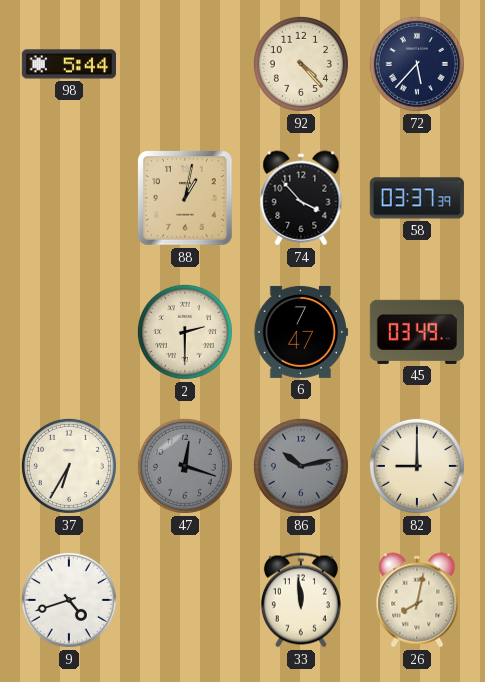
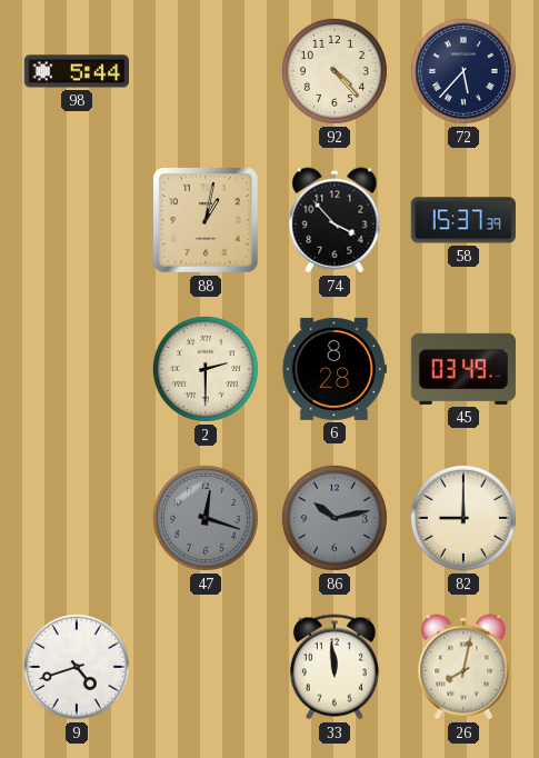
58: 03:37 -> 15:37 (463, 220)
6: 7:47 -> 8:28 (335, 369)
37: 6:35 -> none (69, 466)
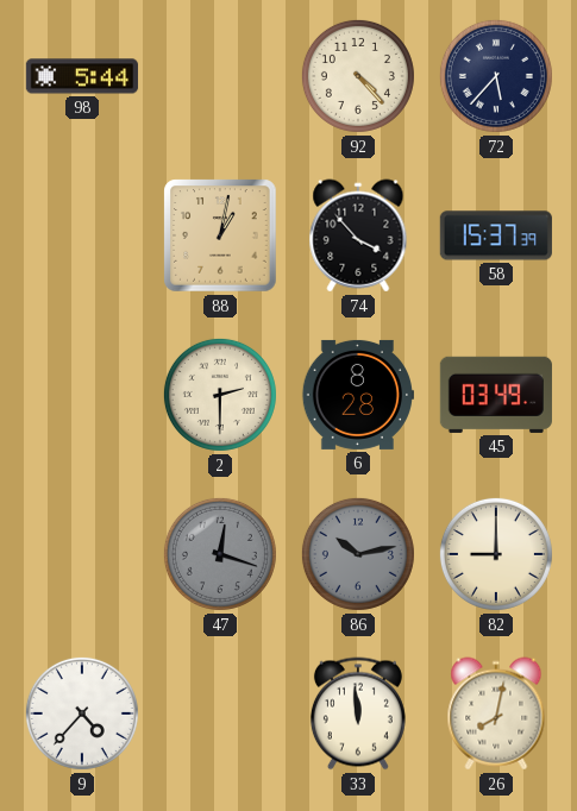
9: 4:42 -> 4:37 (82, 713)
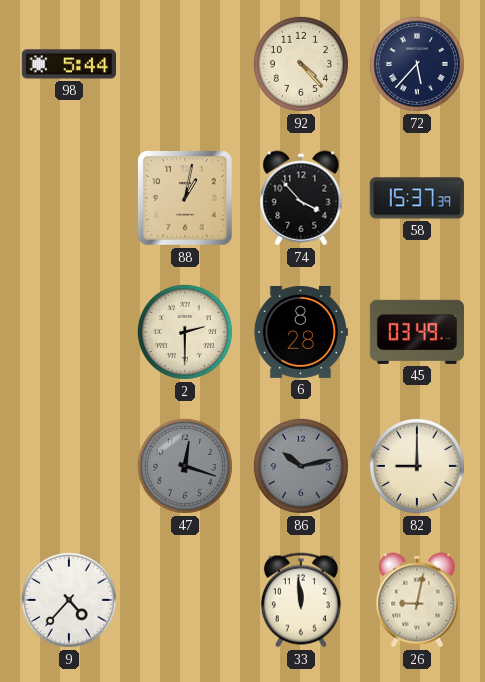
26: 8:02 -> 9:02 (417, 600)
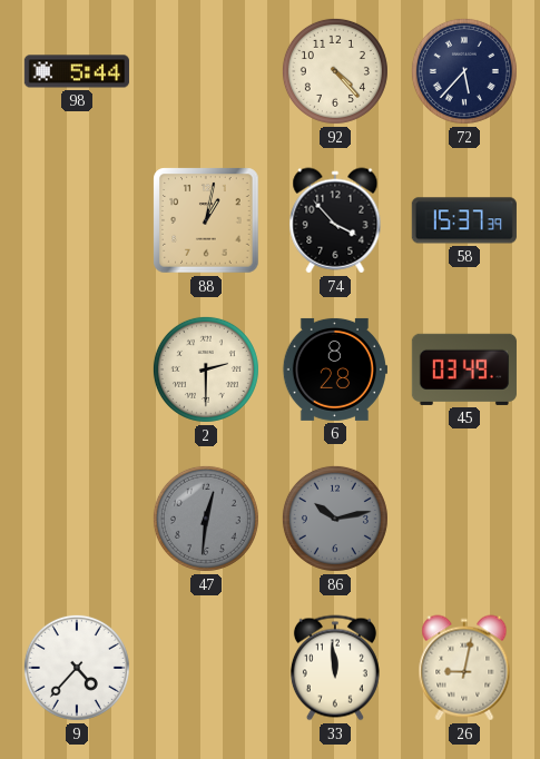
47: 12:18 -> 12:31 (206, 519)
82: 9:00 -> none (417, 466)
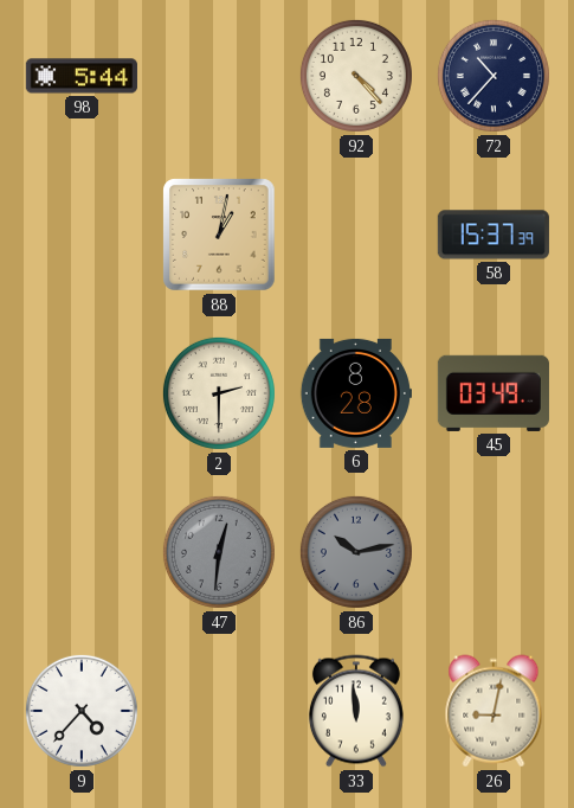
72: 5:37 -> 10:37 (494, 76)
74: 3:53 -> none (335, 220)
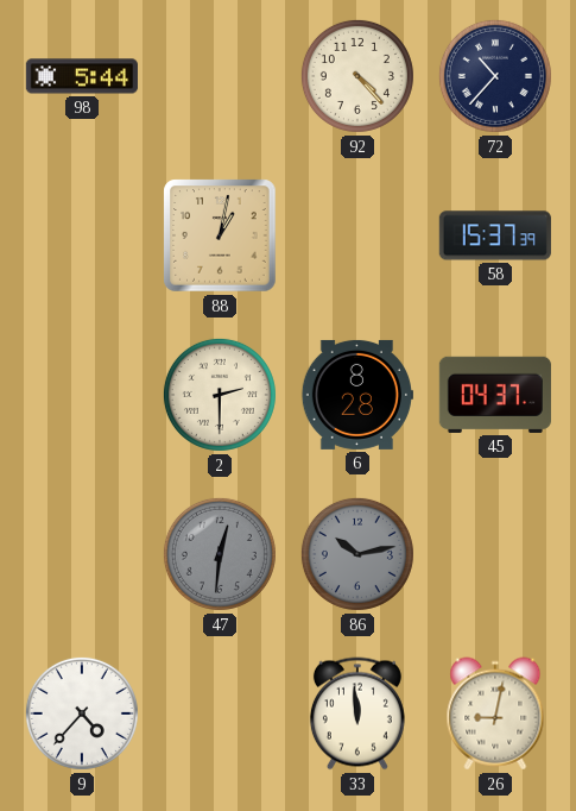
45: 03:49 -> 04:37 (495, 395)
